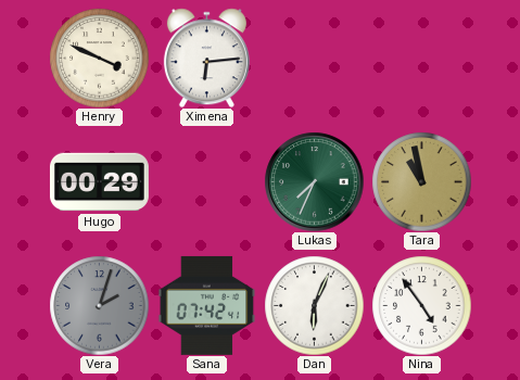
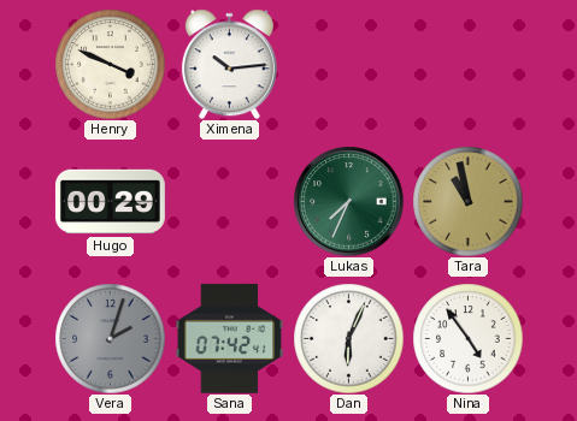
Ximena: 6:14 -> 10:14 (229, 64)
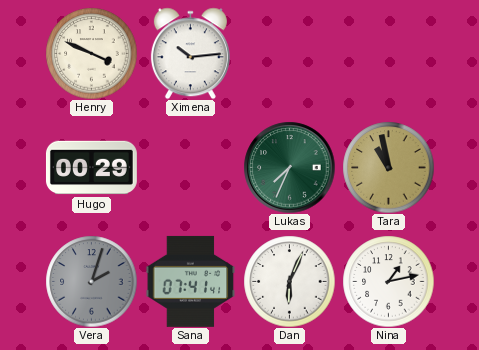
Sana: 07:42 -> 07:41 (191, 281)
Nina: 4:54 -> 1:13 (388, 281)
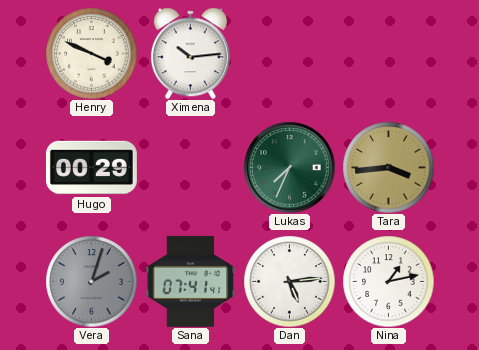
Tara: 10:58 -> 3:44 (388, 167)
Dan: 6:04 -> 5:14 (289, 281)
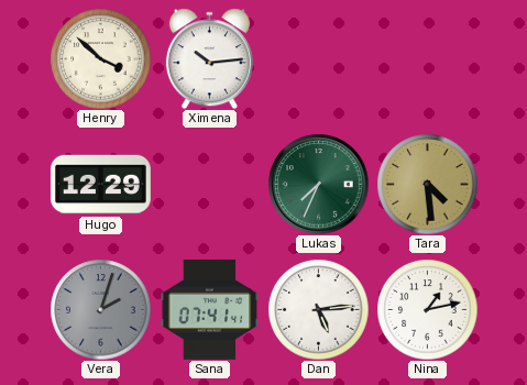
Henry: 3:49 -> 3:52 (100, 58)
Hugo: 00:29 -> 12:29 (100, 185)
Tara: 3:44 -> 4:29 (427, 184)
